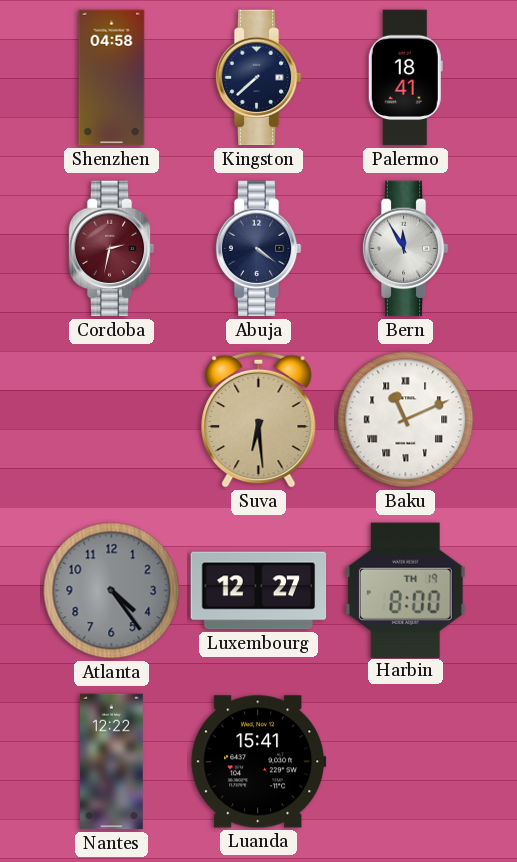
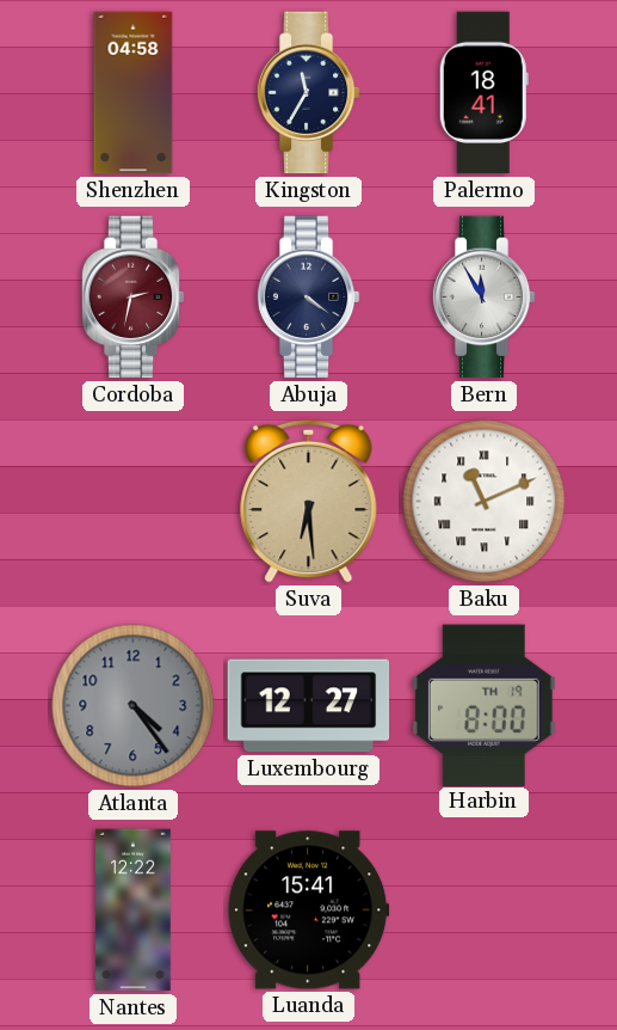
Kingston: 7:38 -> 11:35 (308, 93)
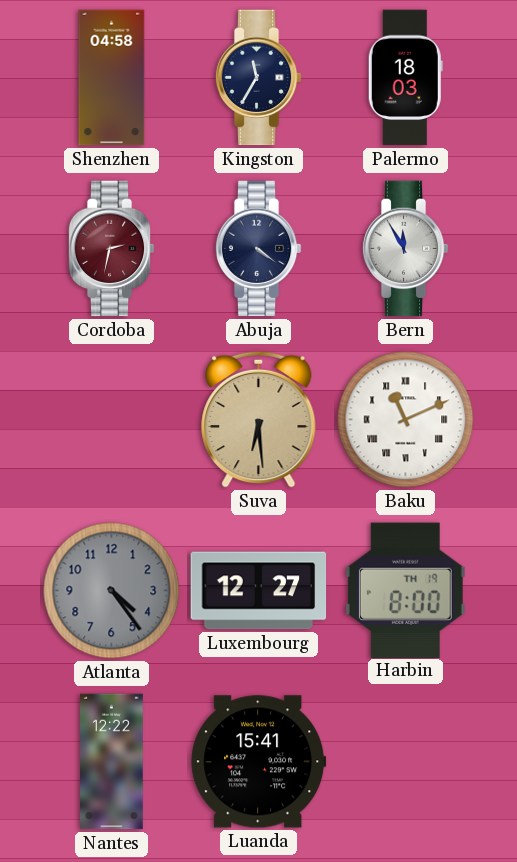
Palermo: 18:41 -> 18:03 (405, 78)
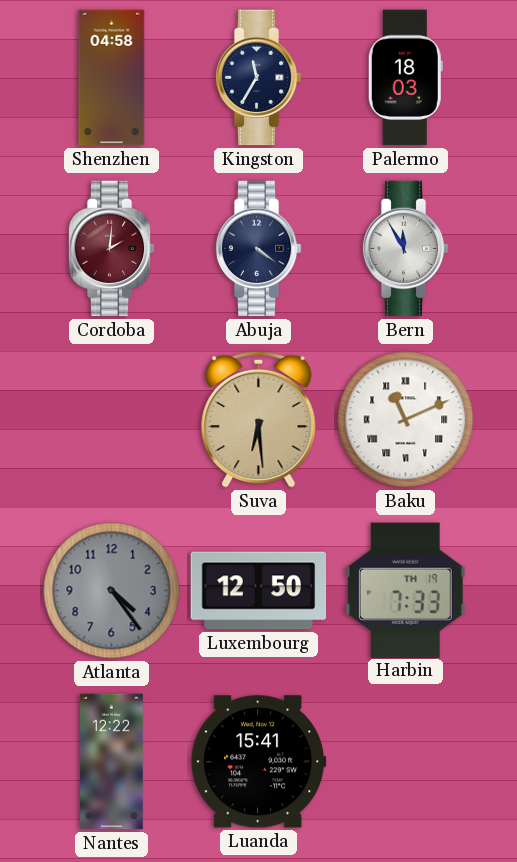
Cordoba: 2:32 -> 2:01 (111, 249)
Luxembourg: 12:27 -> 12:50 (259, 591)
Harbin: 8:00 -> 7:33 (405, 590)
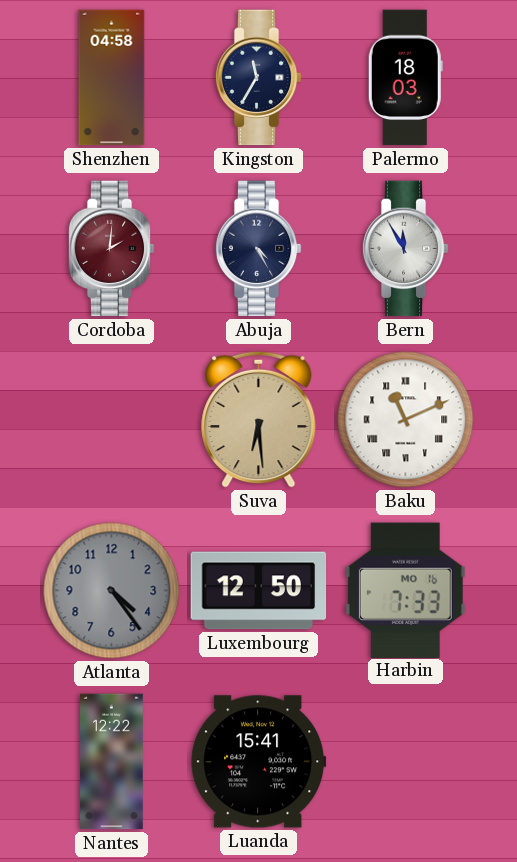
Abuja: 4:21 -> 4:25 (258, 249)
Harbin date: TH 19 -> MO 16 (405, 590)
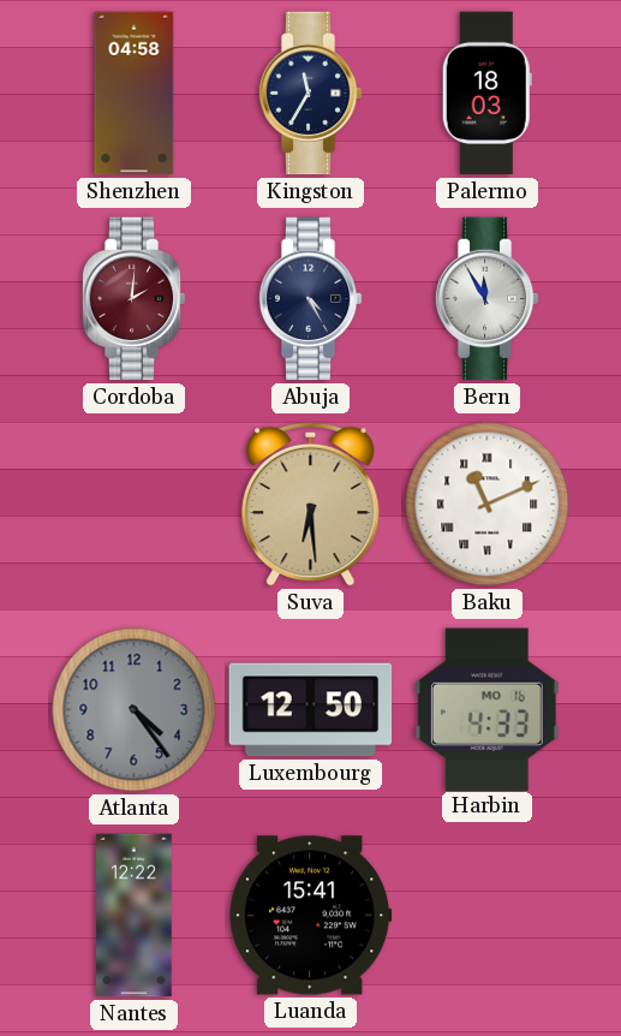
Harbin: 7:33 -> 4:33 (486, 709)
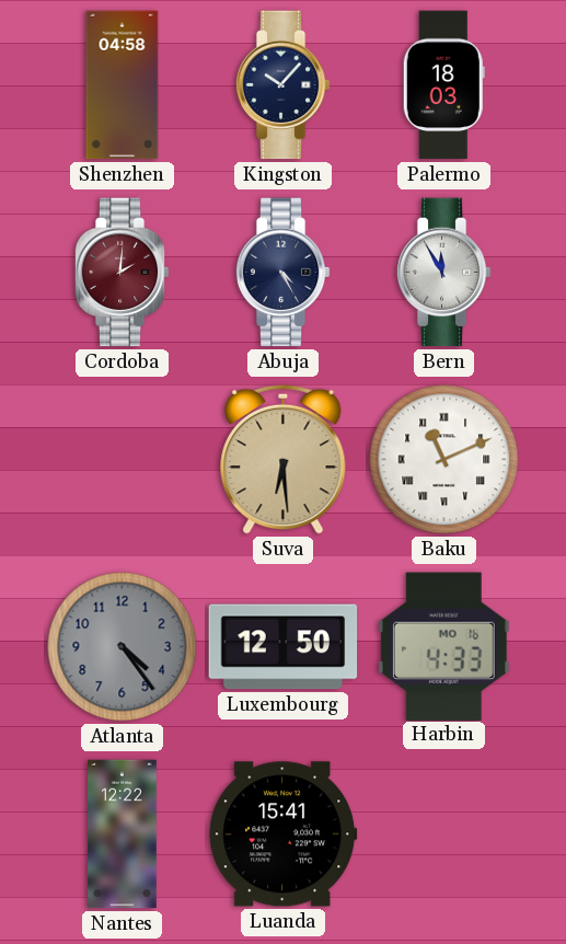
Kingston: 11:35 -> 10:07 (282, 85)
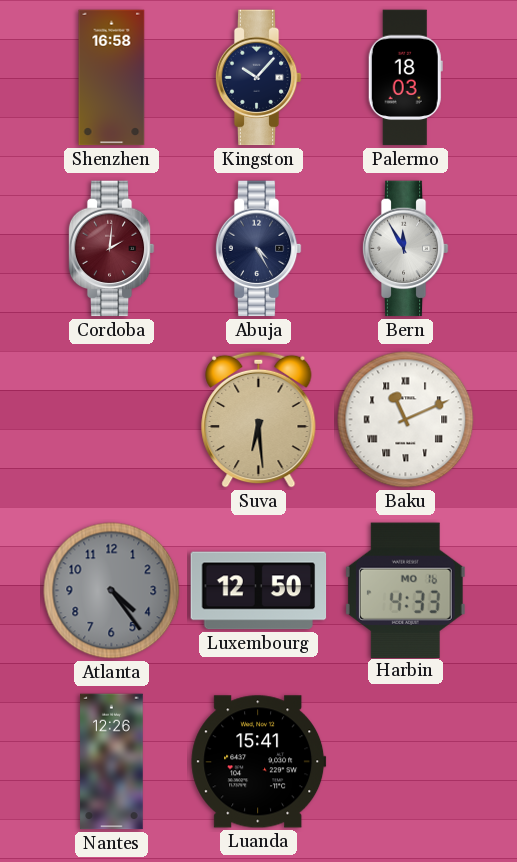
Shenzhen: 04:58 -> 16:58 (112, 78)
Nantes: 12:22 -> 12:26 (112, 762)
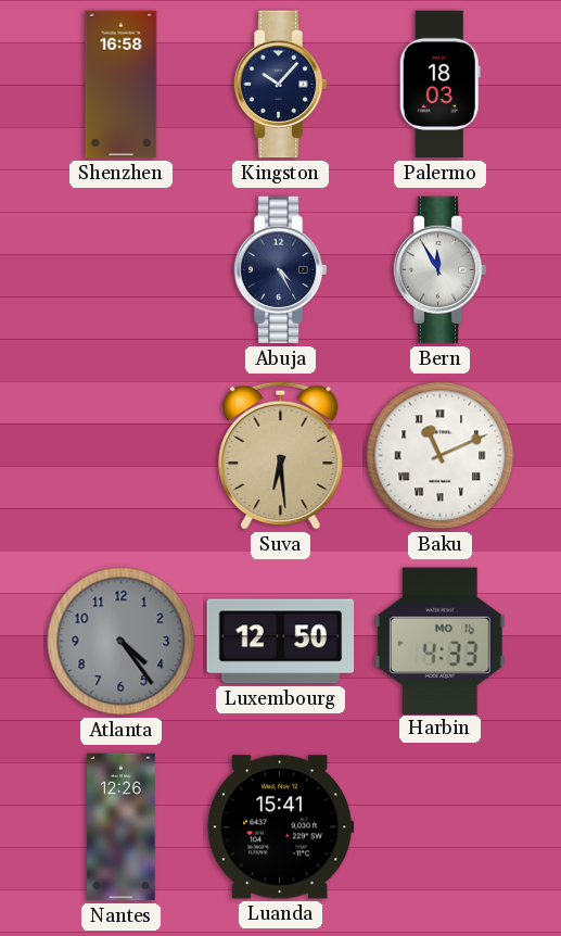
Cordoba: 2:01 -> none (111, 249)
